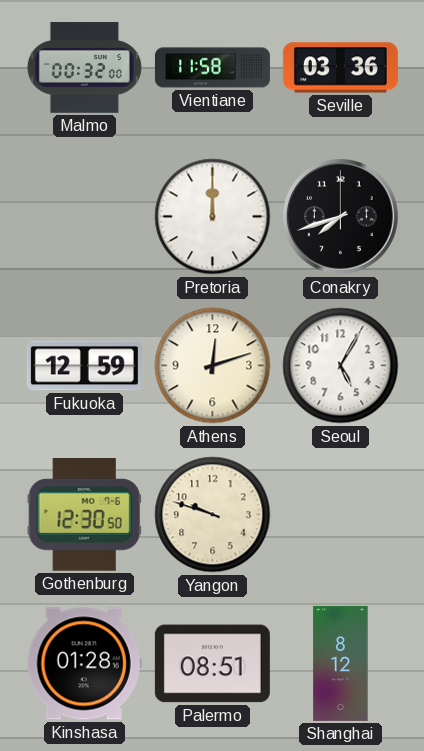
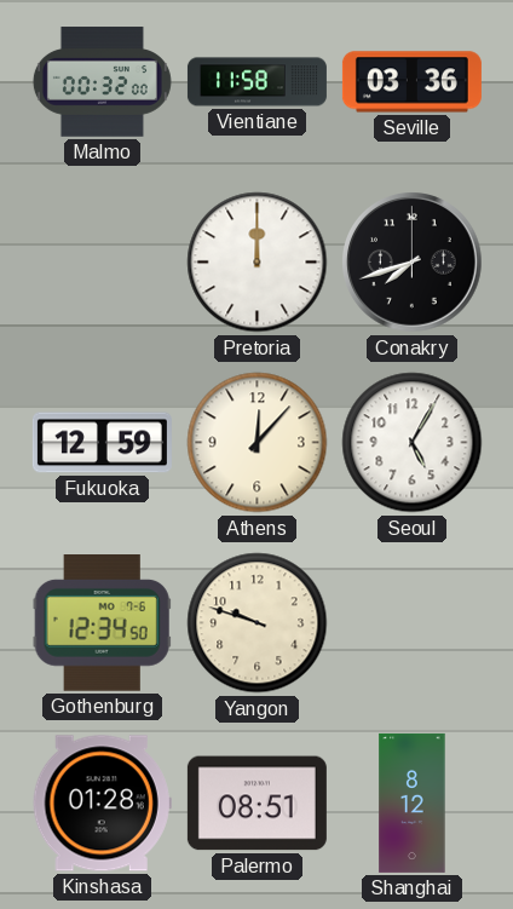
Athens: 12:12 -> 12:07 (258, 443)
Gothenburg: 12:30 -> 12:34 (102, 623)
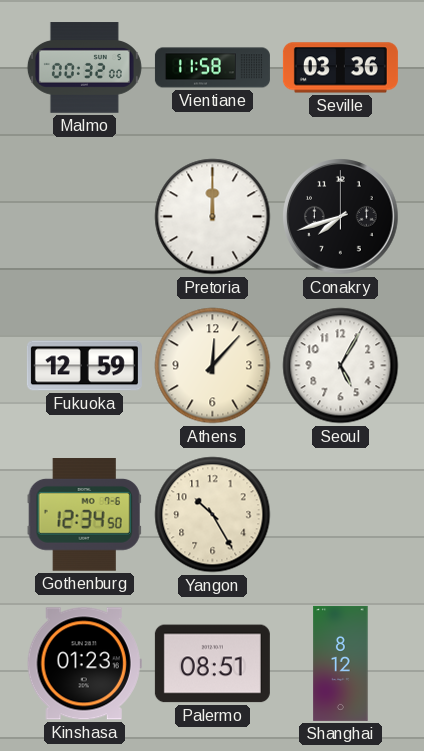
Yangon: 9:48 -> 10:25 (213, 515)
Kinshasa: 01:28 -> 01:23 (84, 664)
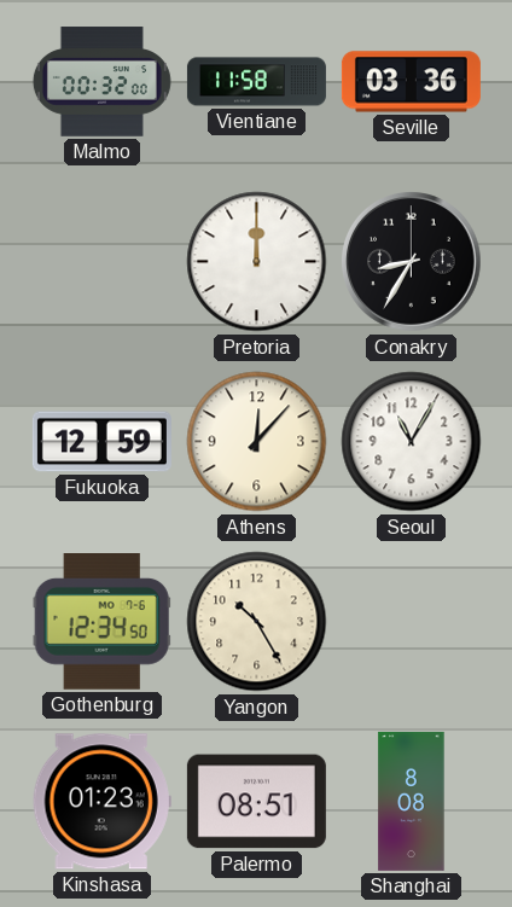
Conakry: 7:42 -> 8:35 (412, 262)
Seoul: 5:05 -> 11:05 (412, 442)
Shanghai: 8:12 -> 8:08 (412, 801)
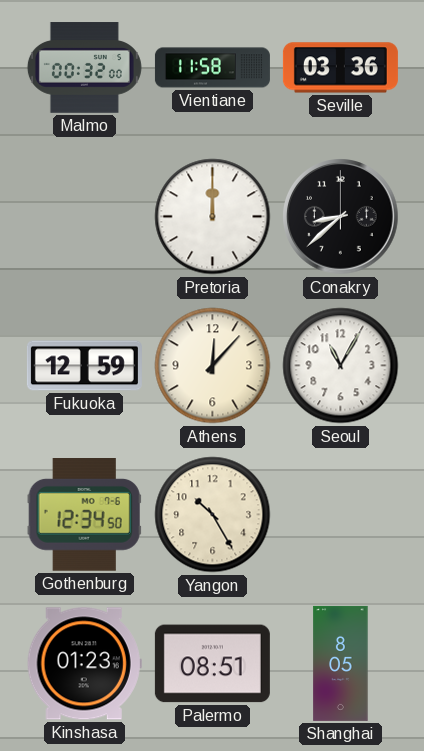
Conakry: 8:35 -> 8:38 (341, 217)
Shanghai: 8:08 -> 8:05 (341, 663)
